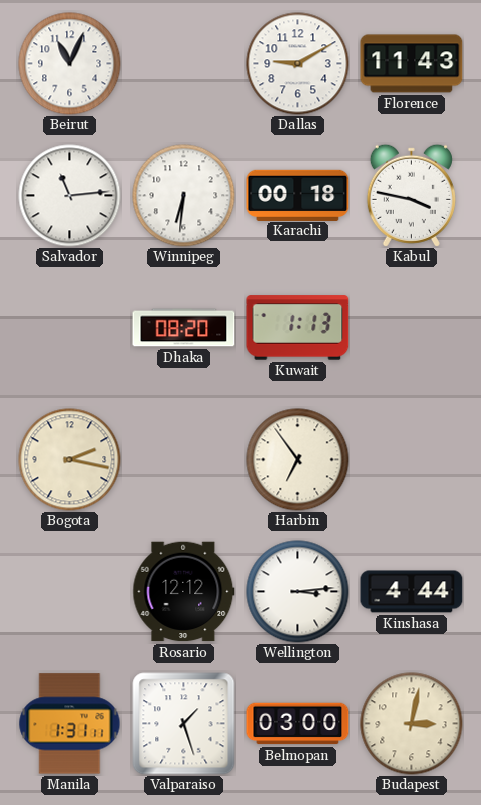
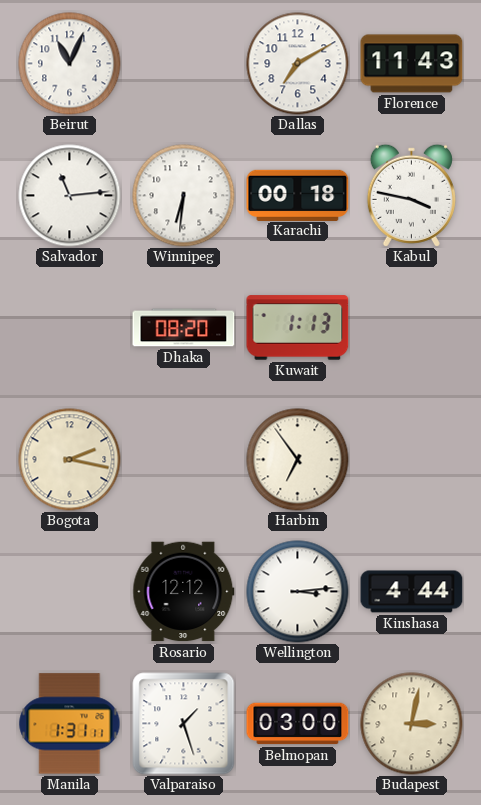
Dallas: 9:10 -> 7:10 (298, 64)
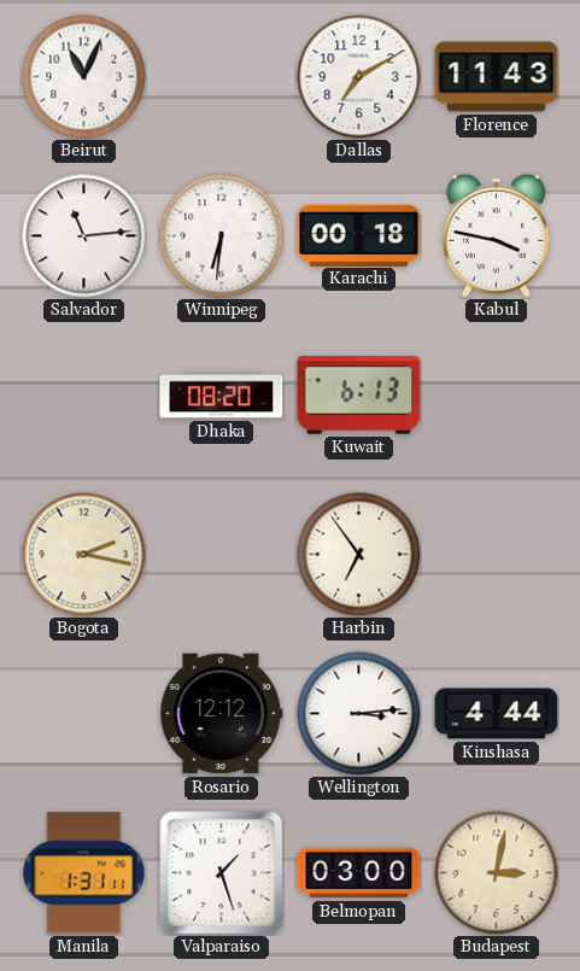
Kuwait: 1:13 -> 6:13 (359, 396)
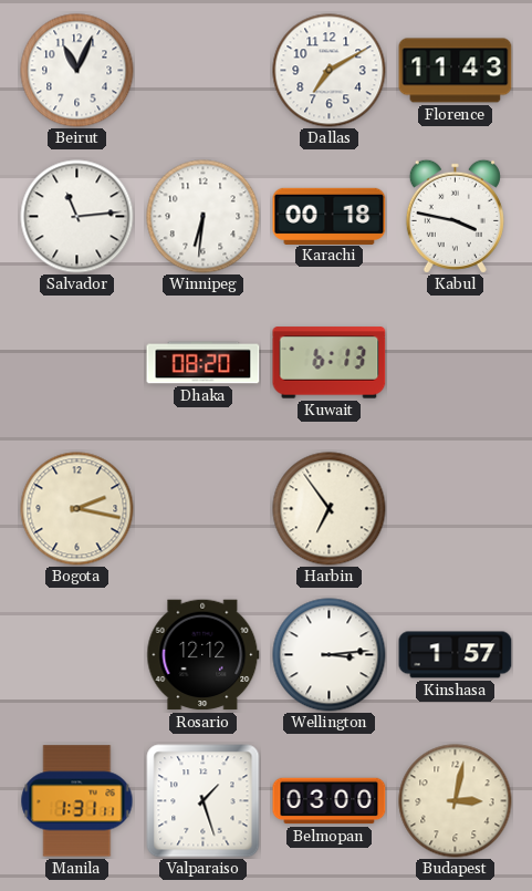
Kinshasa: 4:44 -> 1:57 (456, 655)
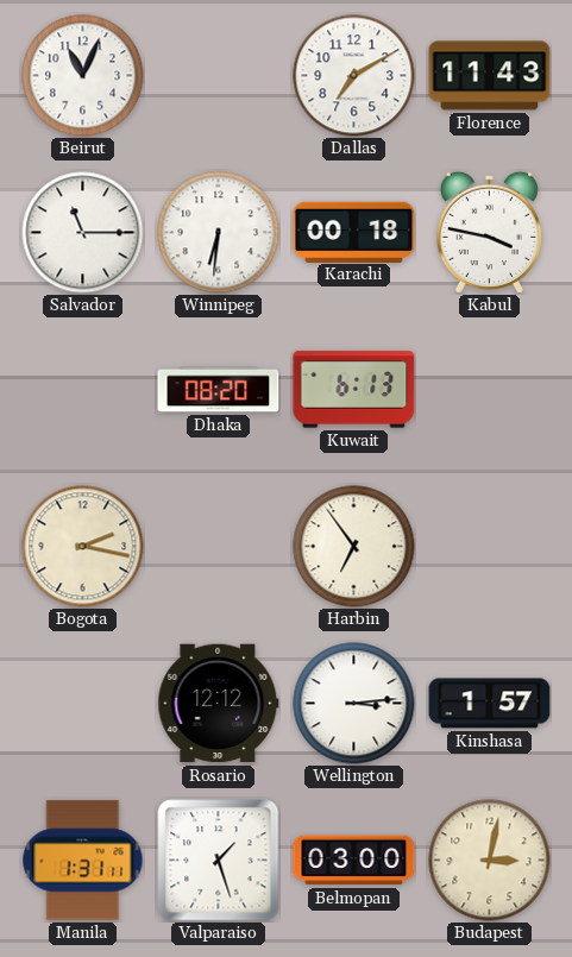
Salvador: 11:14 -> 11:15 (83, 233)
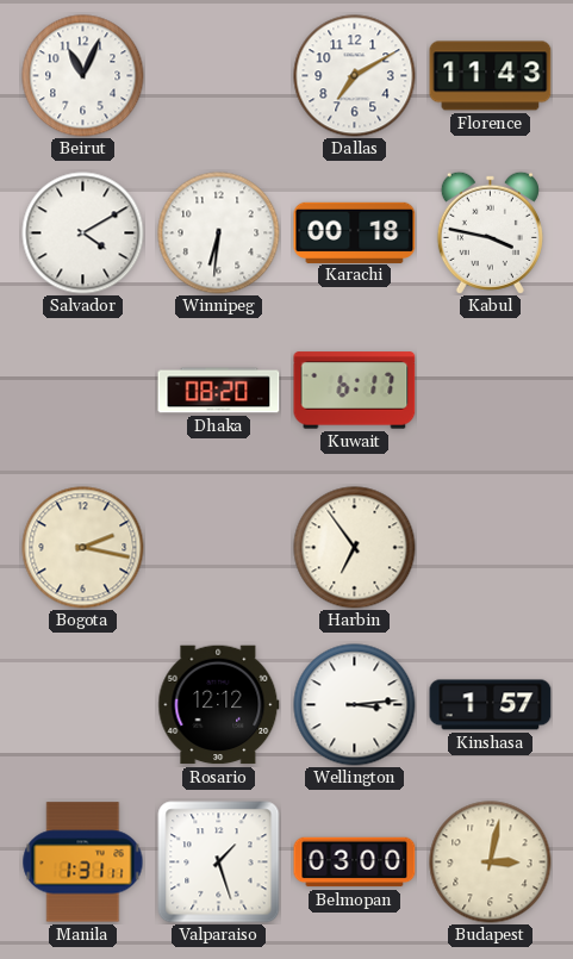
Salvador: 11:15 -> 4:10 (83, 233)
Kuwait: 6:13 -> 6:17 (355, 391)
